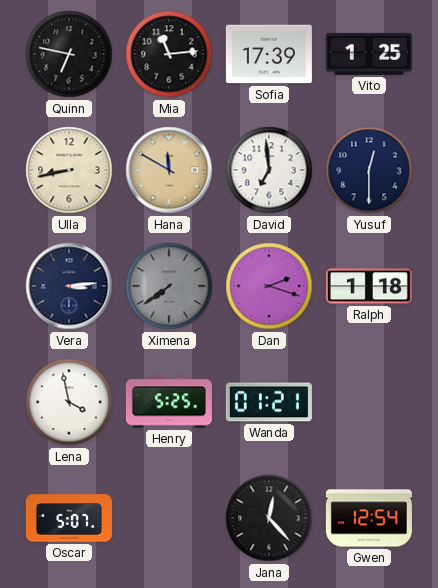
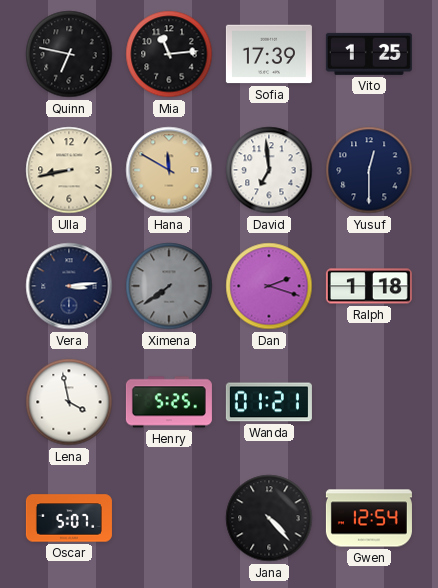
Jana: 12:23 -> 4:23 (269, 518)
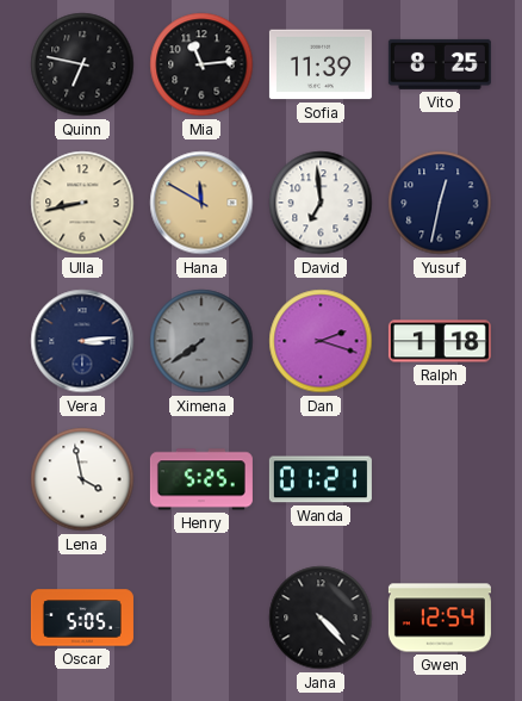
Sofia: 17:39 -> 11:39 (321, 64)
Vito: 1:25 -> 8:25 (440, 64)
Yusuf: 12:30 -> 12:32 (440, 203)
Oscar: 5:07 -> 5:05 (82, 618)
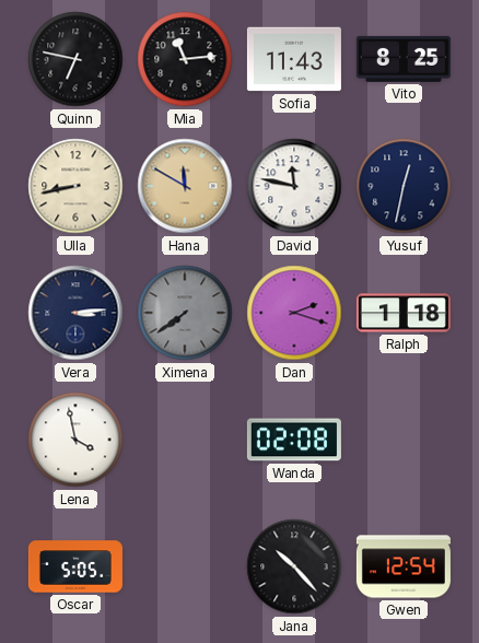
Sofia: 11:39 -> 11:43 (294, 59)
David: 6:59 -> 11:47 (294, 186)
Henry: 5:25 -> none (201, 479)
Wanda: 01:21 -> 02:08 (294, 440)
Jana: 4:23 -> 10:23 (294, 566)
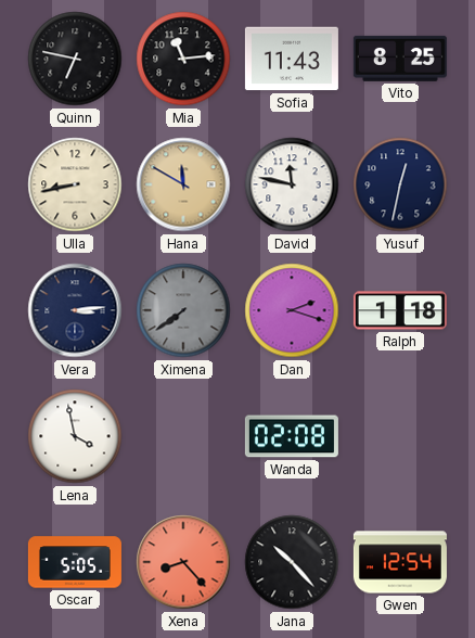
Xena: none -> 8:23 (183, 562)
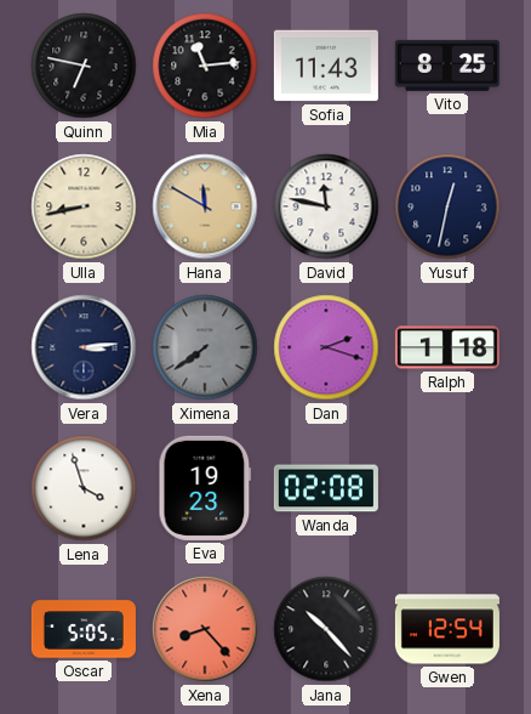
Lena: 3:58 -> 3:57 (84, 488)
Eva: none -> 19:23 (205, 488)
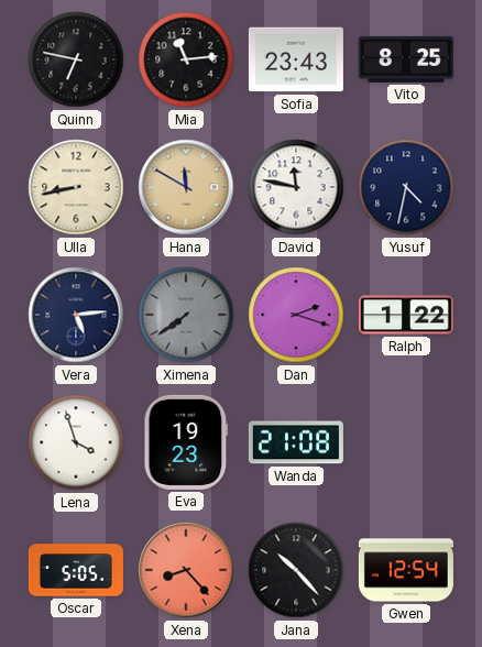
Sofia: 11:43 -> 23:43 (296, 59)
Yusuf: 12:32 -> 4:32 (406, 187)
Vera: 3:14 -> 5:14 (76, 315)
Ralph: 1:18 -> 1:22 (406, 315)
Wanda: 02:08 -> 21:08 (296, 442)
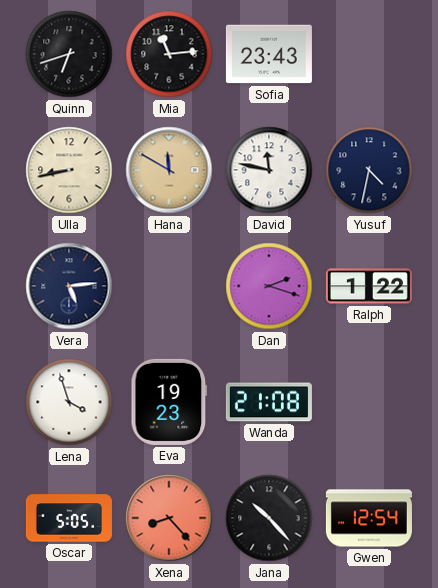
Quinn: 6:47 -> 6:42 (69, 54)
Vito: 8:25 -> none (406, 59)
Ximena: 7:39 -> none (186, 315)
